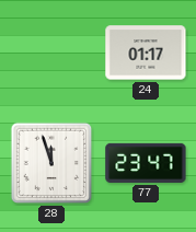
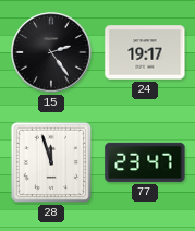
15: none -> 2:24 (51, 52)
24: 01:17 -> 19:17 (145, 52)
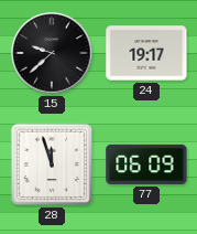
15: 2:24 -> 9:38 (52, 53)
77: 23:47 -> 06:09 (146, 164)
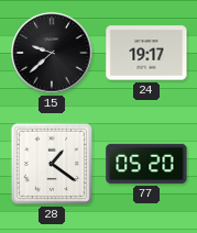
28: 11:57 -> 1:21 (52, 164)
77: 06:09 -> 05:20 (146, 164)
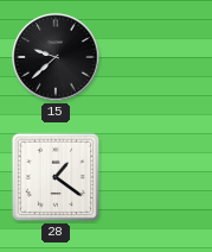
24: 19:17 -> none (146, 53)
77: 05:20 -> none (146, 164)
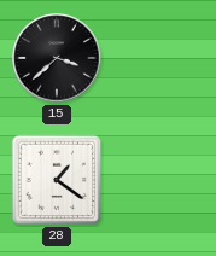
15: 9:38 -> 3:38 (57, 58)
